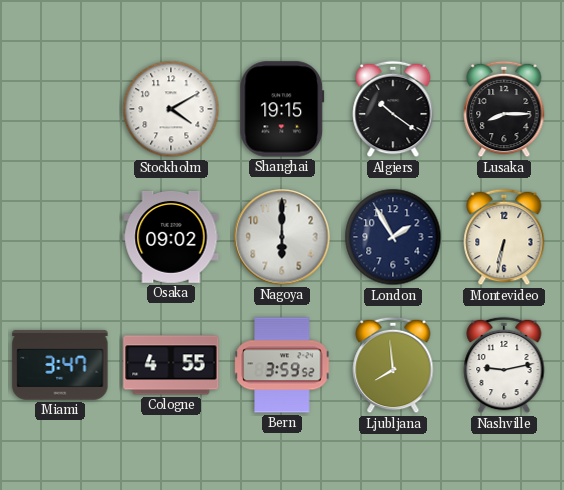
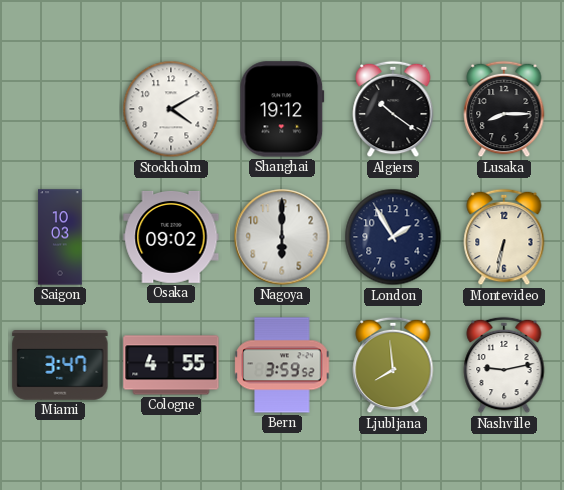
Shanghai: 19:15 -> 19:12 (282, 109)
Saigon: none -> 10:03 (60, 237)
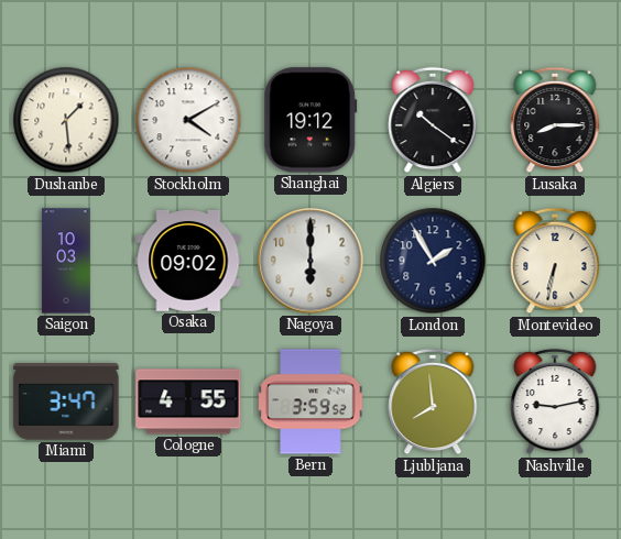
Dushanbe: none -> 1:29 (66, 120)
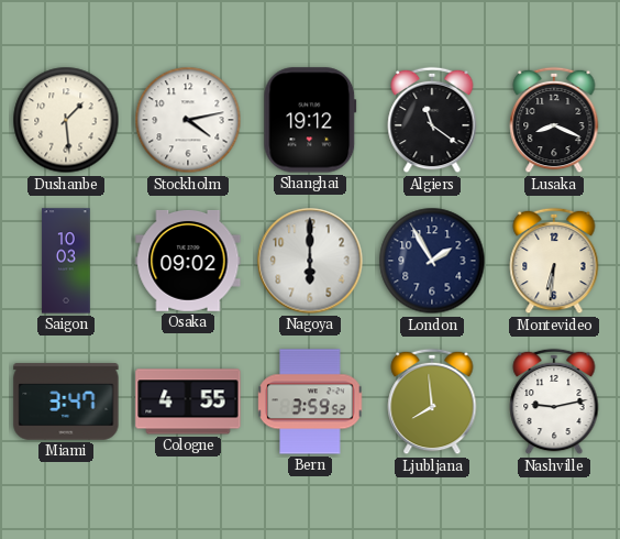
Stockholm: 4:10 -> 4:13 (188, 120)
Algiers: 10:21 -> 11:21 (432, 120)
Lusaka: 8:15 -> 8:19 (554, 120)
Montevideo: 6:32 -> 6:31 (554, 261)
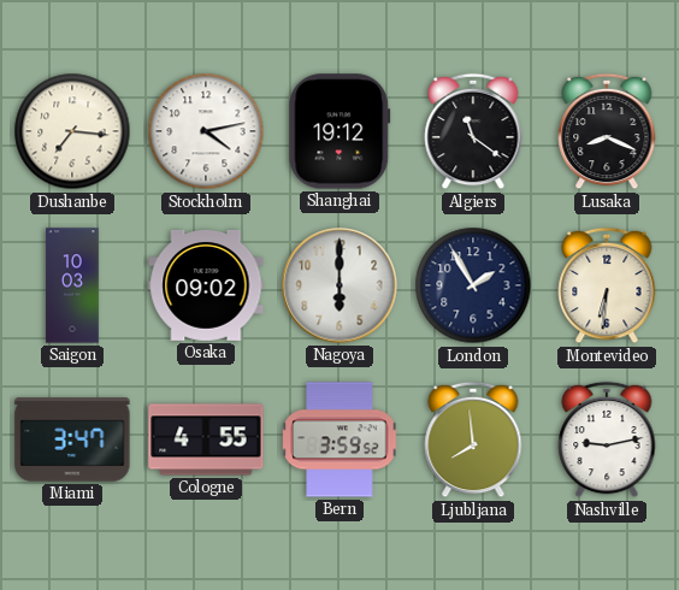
Dushanbe: 1:29 -> 7:16 (72, 131)
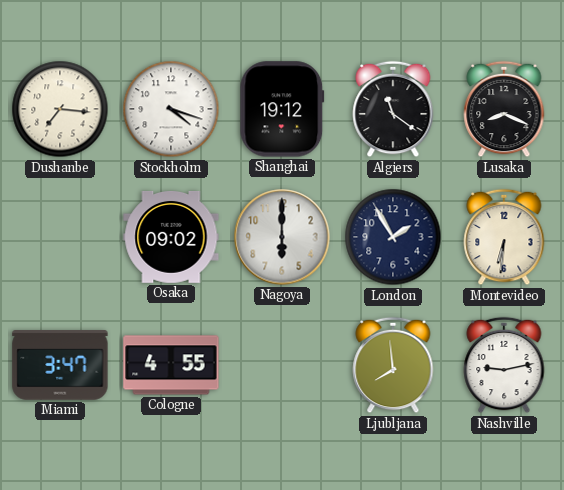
Stockholm: 4:13 -> 4:18 (171, 109)
Saigon: 10:03 -> none (72, 285)
Bern: 3:59 -> none (339, 439)
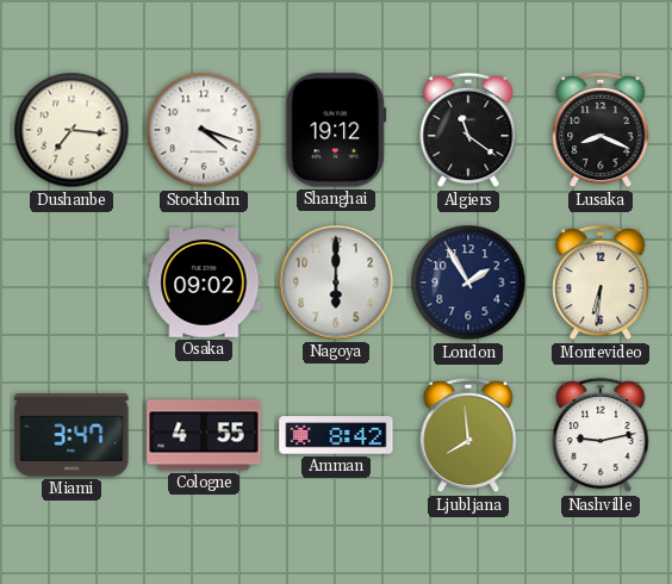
Amman: none -> 8:42 (336, 435)
